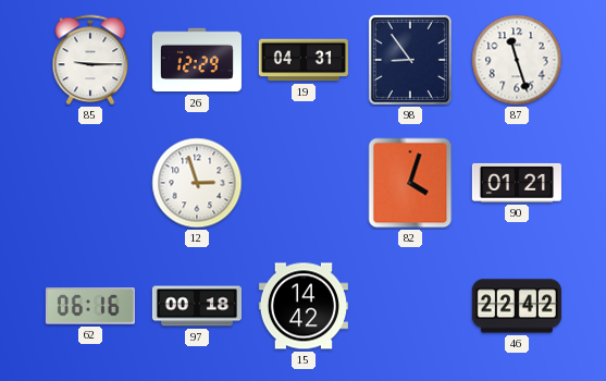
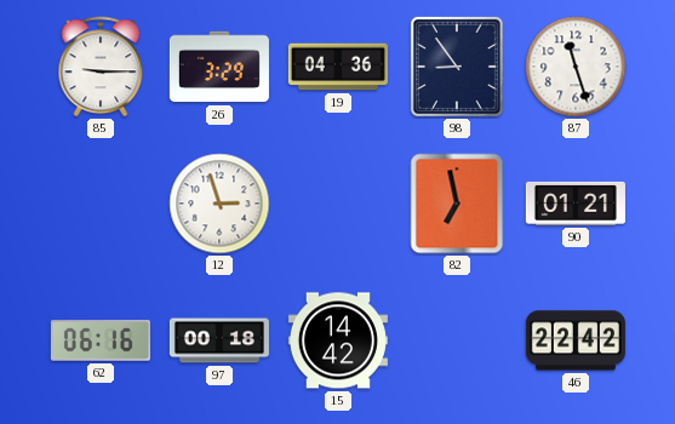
26: 12:29 -> 3:29 (219, 67)
19: 04:31 -> 04:36 (338, 67)
82: 4:03 -> 6:58 (457, 204)
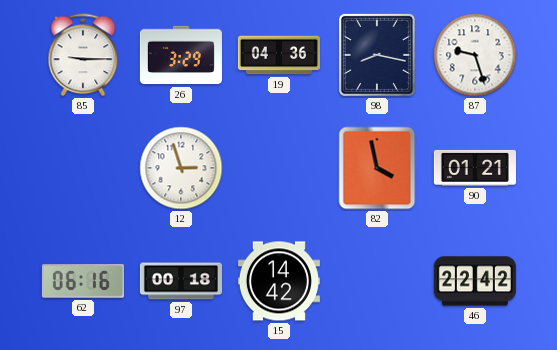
98: 8:54 -> 8:17 (377, 55)
87: 11:27 -> 9:27 (475, 55)
82: 6:58 -> 3:58 (377, 168)
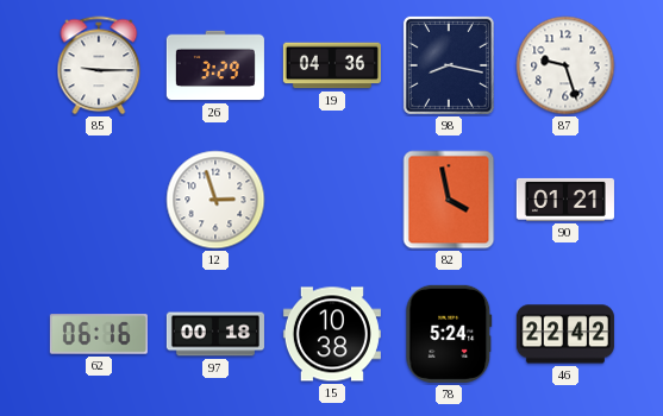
15: 14:42 -> 10:38 (332, 334)
78: none -> 5:24 (449, 334)
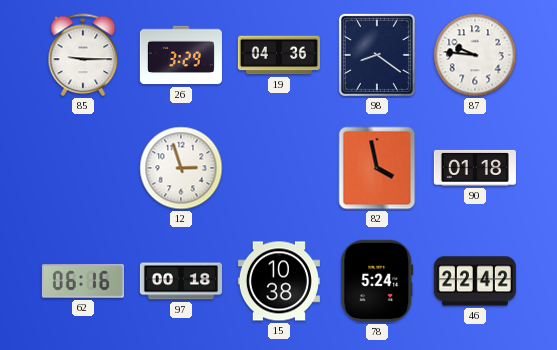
98: 8:17 -> 8:21 (377, 55)
87: 9:27 -> 9:46 (475, 55)
90: 01:21 -> 01:18 (475, 168)
